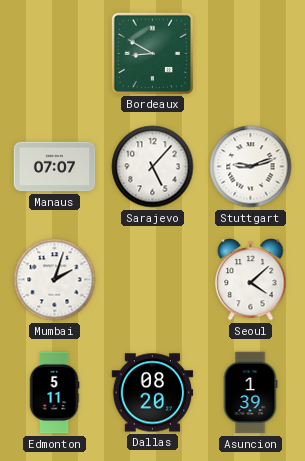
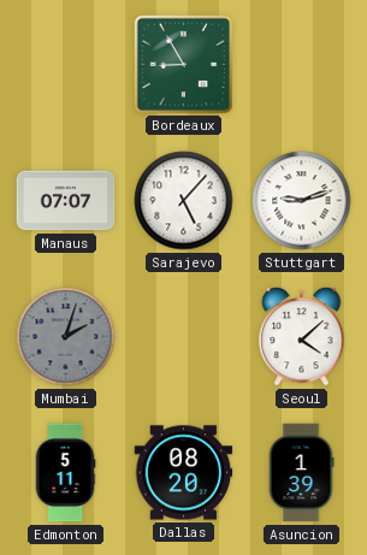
Bordeaux: 8:50 -> 8:55 (183, 64)
Mumbai dial: white -> grey (66, 337)
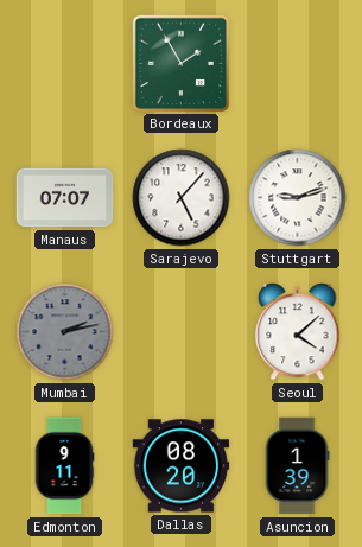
Bordeaux: 8:55 -> 1:55 (180, 63)
Mumbai: 2:03 -> 2:13 (65, 332)
Edmonton: 5:11 -> 9:11 (64, 466)
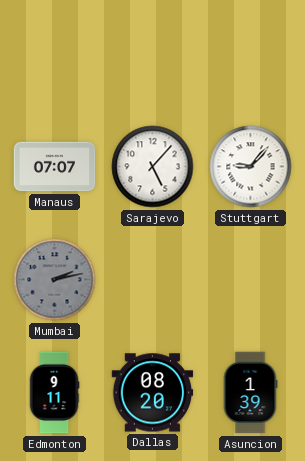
Bordeaux: 1:55 -> none (180, 63)
Stuttgart: 9:12 -> 9:07 (251, 167)
Seoul: 4:08 -> none (298, 332)
